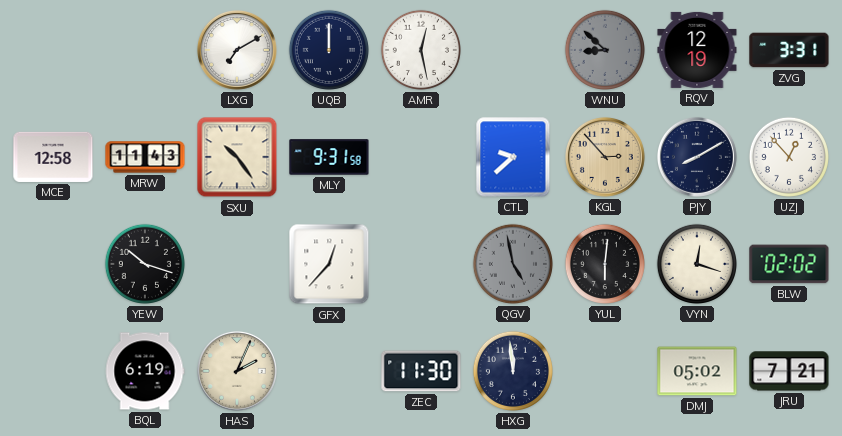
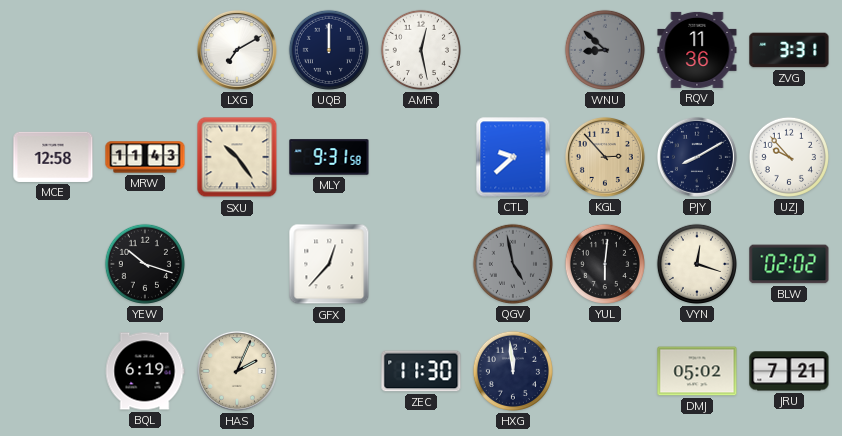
RQV: 12:19 -> 11:36 (697, 50)
UZJ: 12:53 -> 9:53 (789, 157)
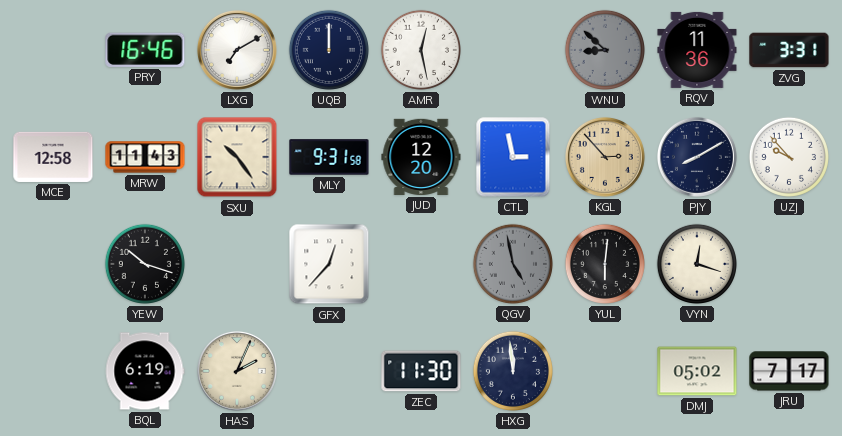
PRY: none -> 16:46 (145, 50)
JUD: none -> 12:20 (421, 157)
CTL: 9:38 -> 2:58 (513, 157)
BLW: 02:02 -> none (789, 264)
JRU: 7:21 -> 7:17 (789, 371)
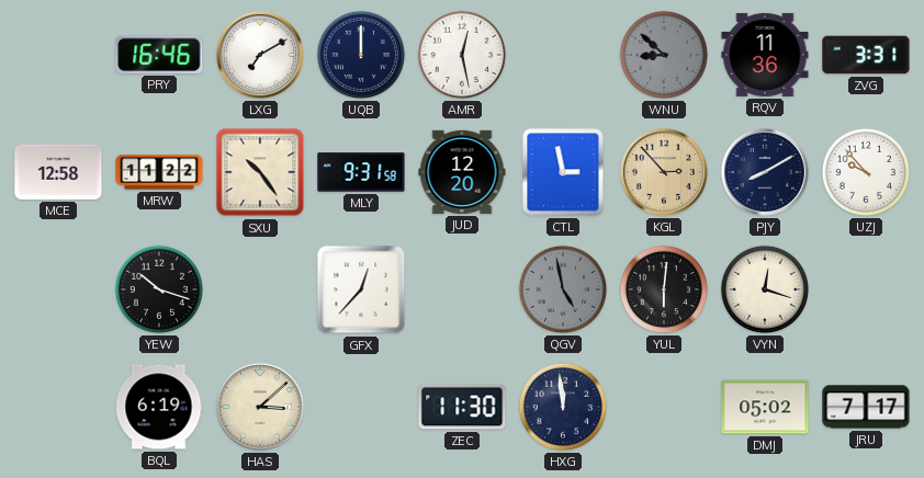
MRW: 11:43 -> 11:22 (159, 172)
HAS: 2:04 -> 3:08 (260, 407)
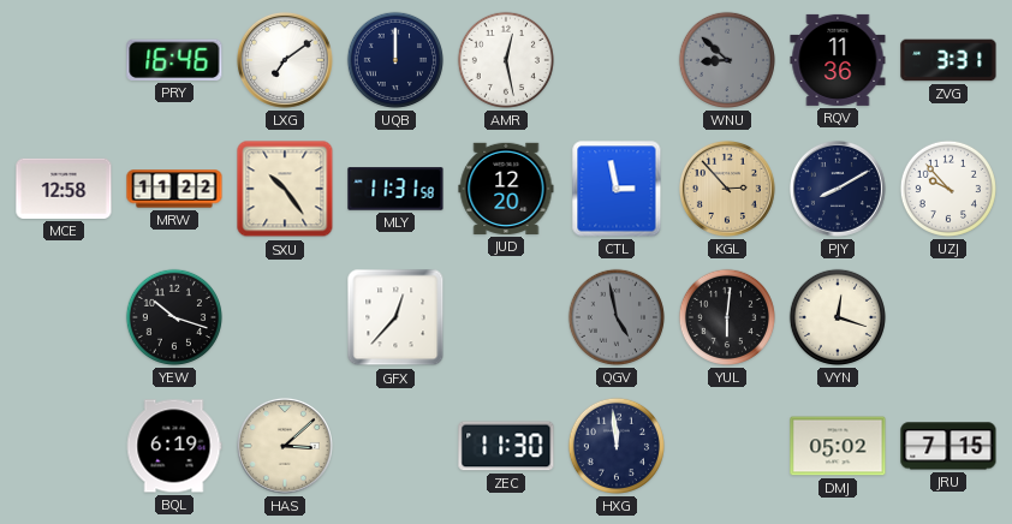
LXG: 7:10 -> 7:09 (285, 60)
MLY: 9:31 -> 11:31 (395, 189)
JRU: 7:17 -> 7:15 (948, 446)
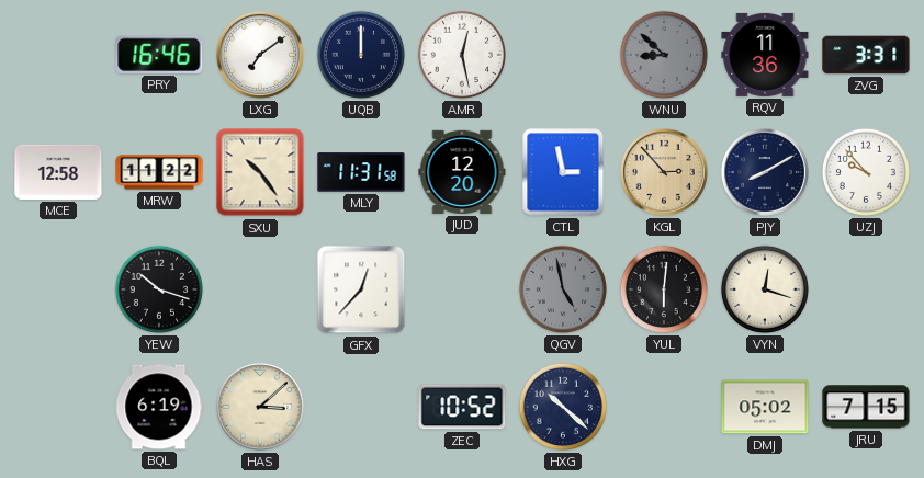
ZEC: 11:30 -> 10:52 (462, 407)
HXG: 11:59 -> 10:22 (563, 407)
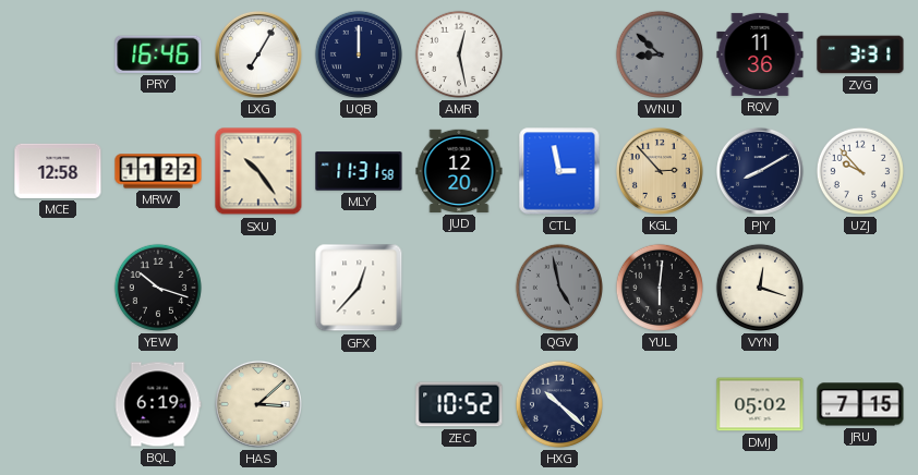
LXG: 7:09 -> 7:05 (258, 54)
